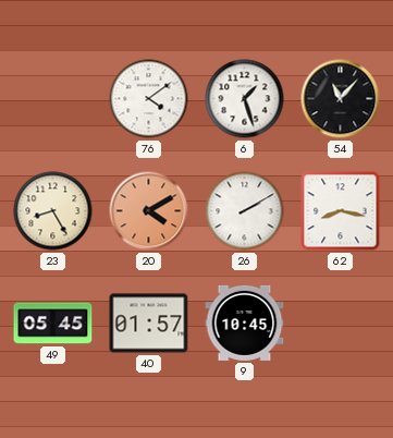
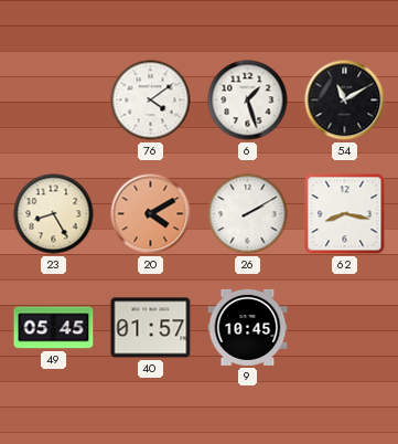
54: 11:07 -> 11:10 (345, 101)
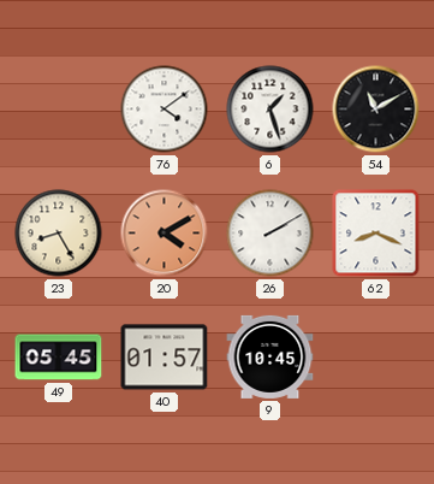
62: 8:17 -> 8:19 (376, 234)
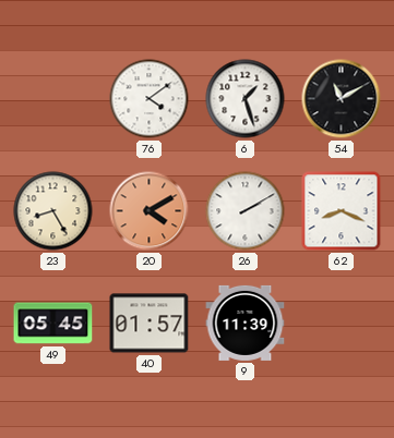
9: 10:45 -> 11:39 (246, 323)
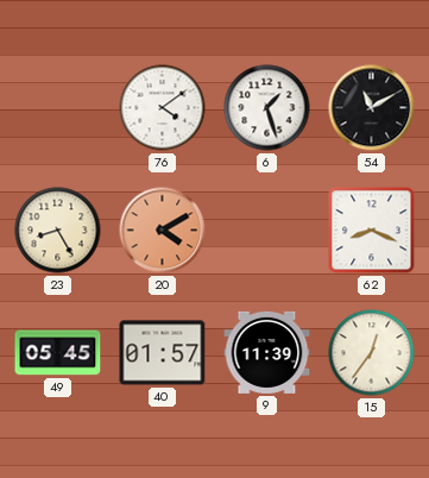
26: 2:10 -> none (246, 211)
15: none -> 12:36 (372, 353)
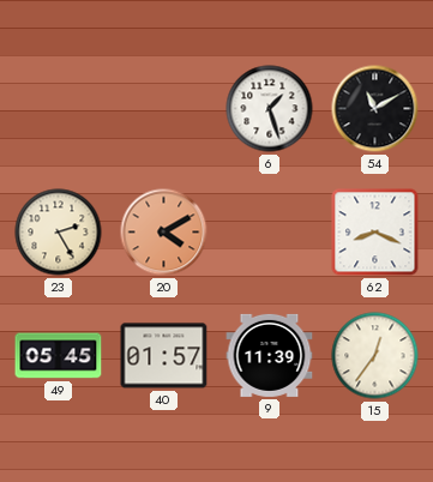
76: 4:09 -> none (163, 108)
23: 8:25 -> 2:25 (59, 233)
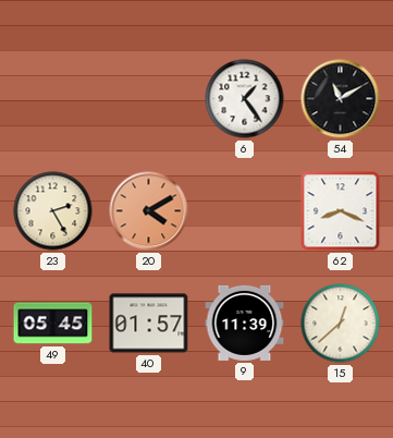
6: 1:27 -> 1:24 (245, 99)
15: 12:36 -> 12:38 (341, 324)
